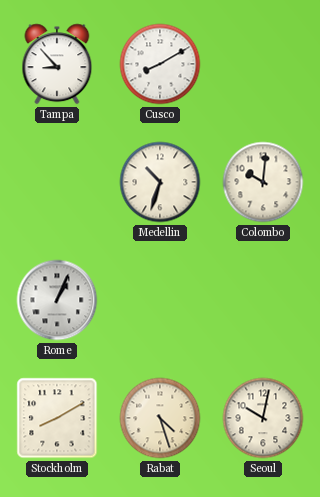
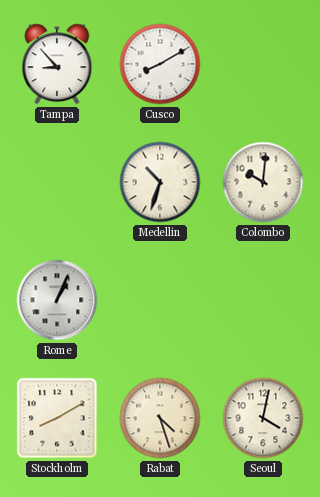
Seoul: 10:02 -> 4:02 (263, 418)
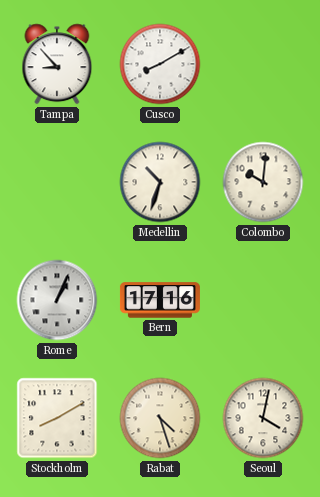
Bern: none -> 17:16 (160, 300)
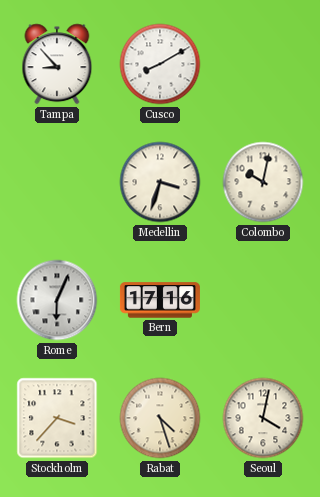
Medellin: 10:33 -> 3:33 (160, 182)
Colombo: 10:01 -> 10:02 (263, 182)
Rome: 1:04 -> 6:04 (57, 300)
Stockholm: 8:10 -> 3:37 (57, 418)
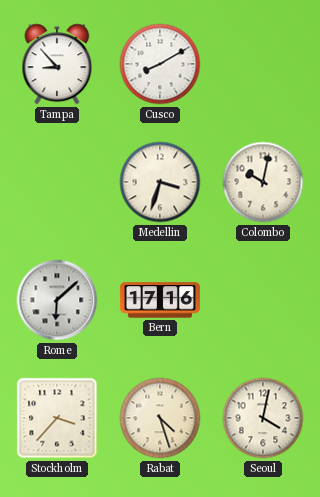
Rome: 6:04 -> 6:08 (57, 300)
